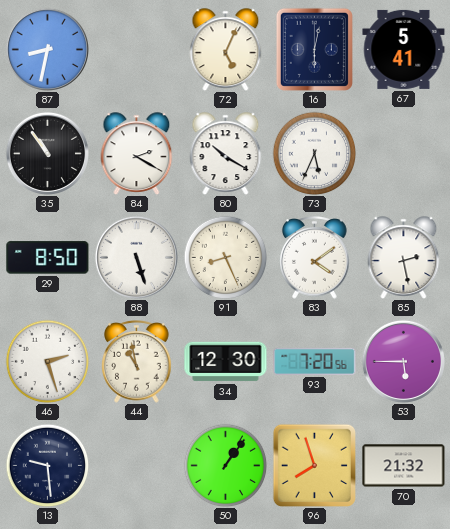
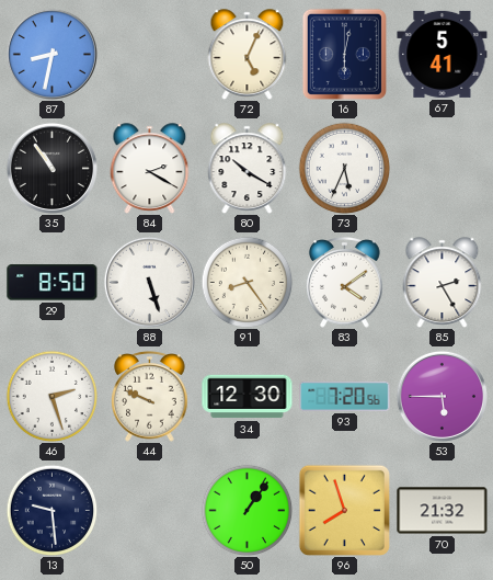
91: 8:26 -> 8:24 (246, 282)
85: 2:28 -> 2:25 (443, 283)
44: 10:58 -> 9:49 (150, 397)
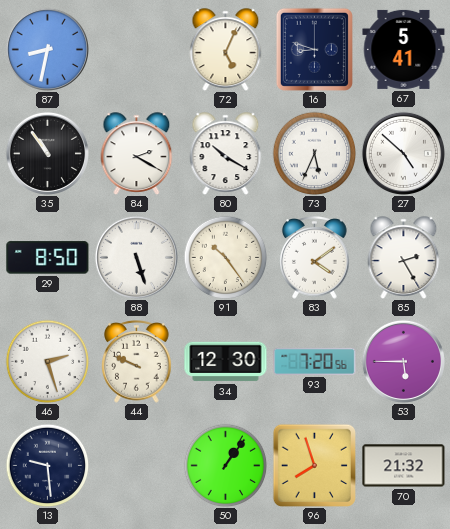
16: 6:02 -> 8:48 (314, 49)
27: none -> 4:52 (403, 153)
91: 8:24 -> 10:24 (225, 257)
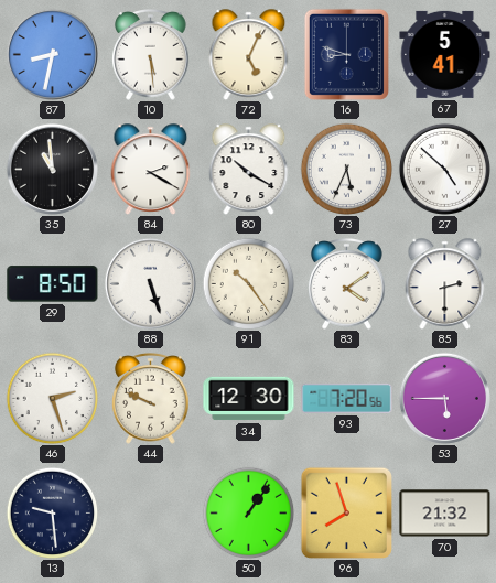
10: none -> 5:29 (151, 55)
35: 10:54 -> 10:59 (52, 169)
85: 2:25 -> 2:30 (445, 284)
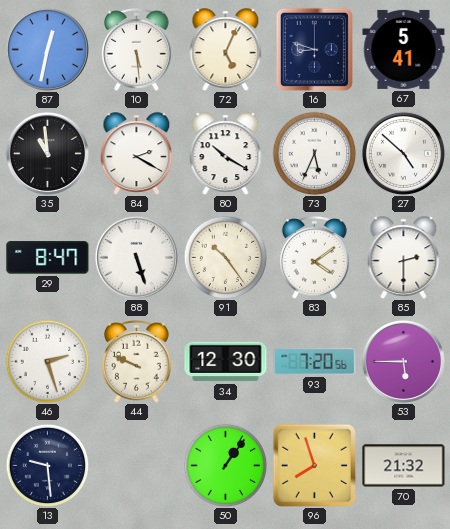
87: 8:32 -> 12:32 (47, 49)
29: 8:50 -> 8:47 (48, 258)
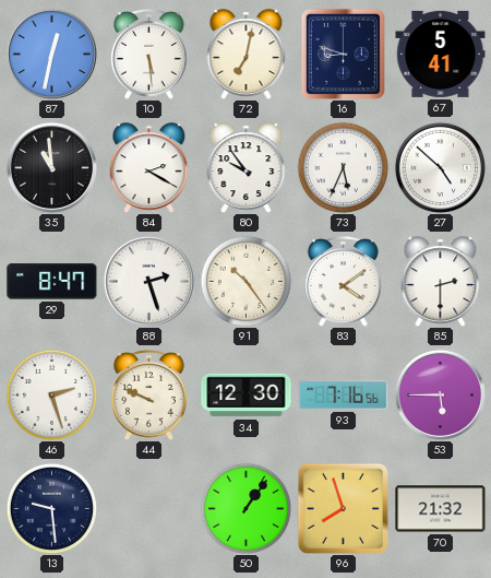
72: 5:04 -> 7:02 (247, 55)
80: 10:20 -> 9:54 (247, 168)
88: 5:27 -> 2:27 (148, 281)
93: 7:20 -> 7:16 (344, 394)
